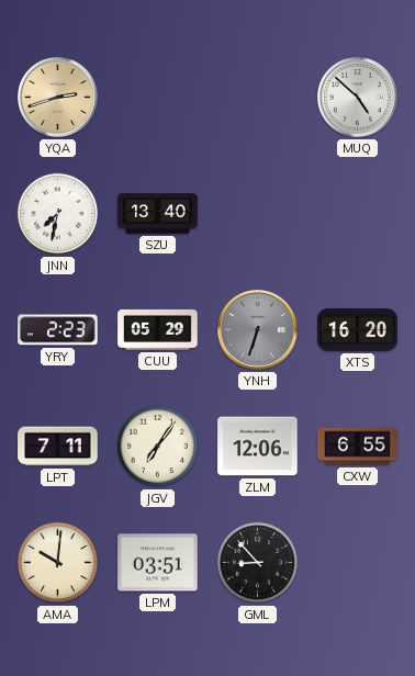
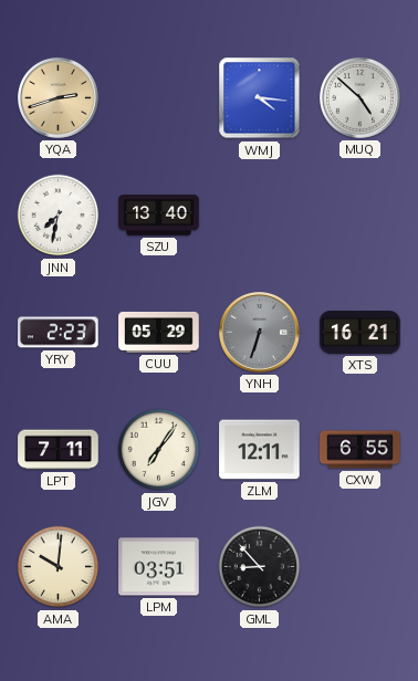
WMJ: none -> 4:16 (260, 98)
XTS: 16:20 -> 16:21 (360, 333)
ZLM: 12:06 -> 12:11 (260, 450)
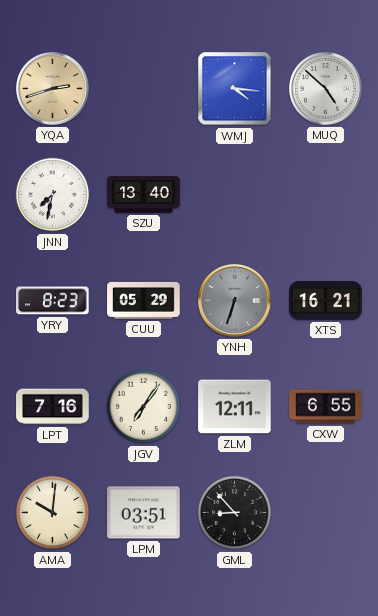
YRY: 2:23 -> 8:23 (53, 301)
LPT: 7:11 -> 7:16 (53, 407)
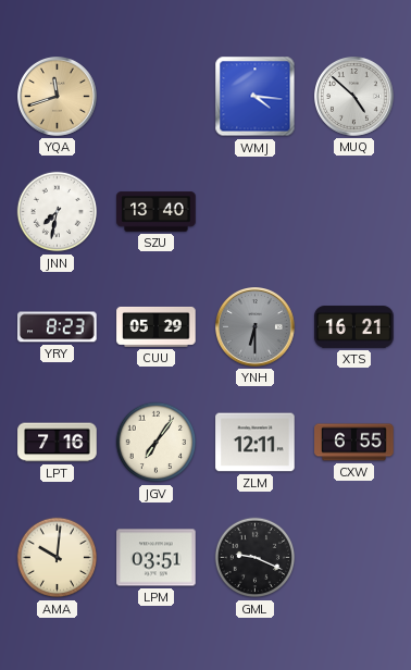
YQA: 2:42 -> 11:42 (58, 97)
YNH: 6:33 -> 6:30 (256, 327)
GML: 8:53 -> 9:19 (256, 558)
